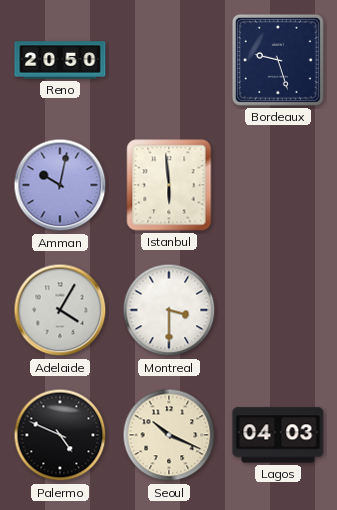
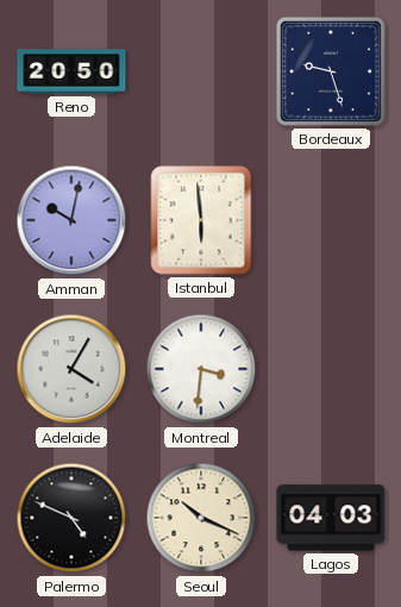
Montreal: 3:30 -> 3:31 (201, 369)
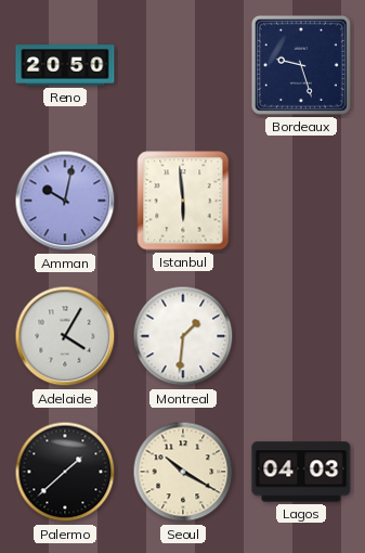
Montreal: 3:31 -> 1:31 (183, 336)
Palermo: 4:49 -> 1:38 (65, 472)
Seoul: 10:19 -> 10:20 (183, 472)
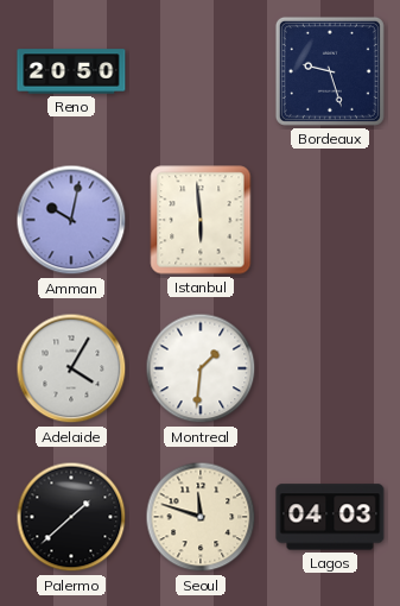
Seoul: 10:20 -> 11:48 (201, 517)
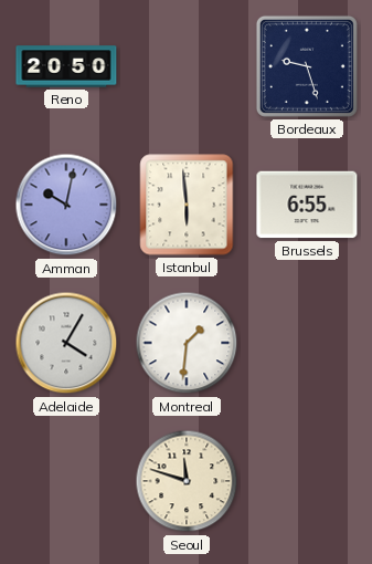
Brussels: none -> 6:55 (307, 205)
Palermo: 1:38 -> none (71, 517)
Lagos: 04:03 -> none (330, 517)
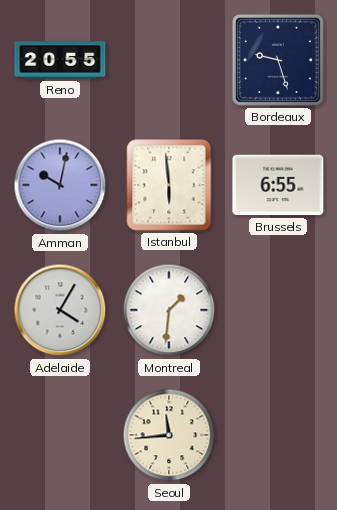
Reno: 20:50 -> 20:55 (60, 60)
Seoul: 11:48 -> 11:44 (169, 435)
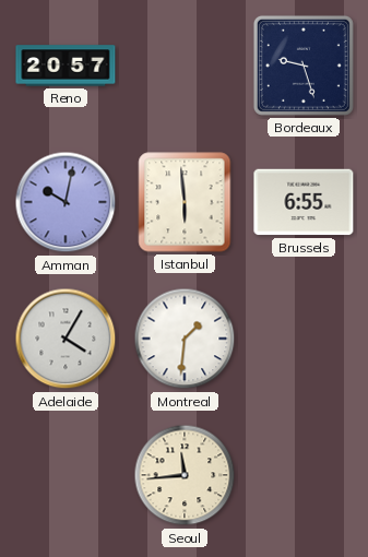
Reno: 20:55 -> 20:57 (66, 66)
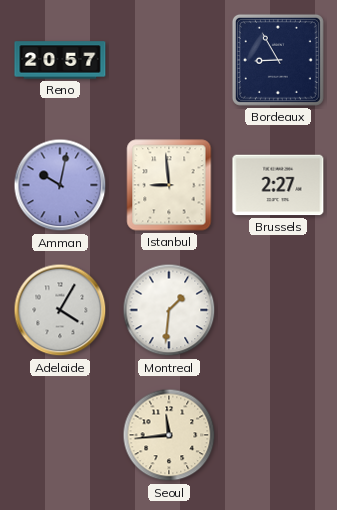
Bordeaux: 9:27 -> 8:55 (278, 60)
Istanbul: 5:59 -> 8:59 (169, 185)
Brussels: 6:55 -> 2:27 (278, 185)
